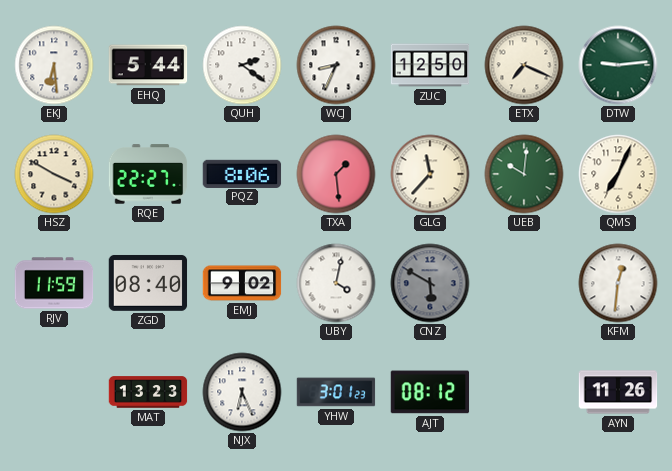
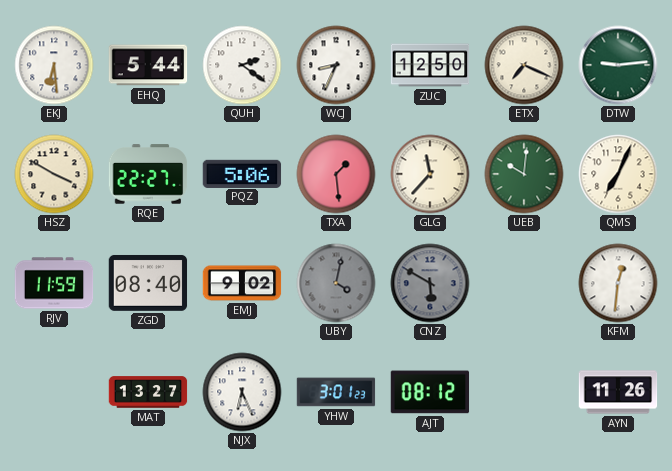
PQZ: 8:06 -> 5:06 (242, 173)
UBY dial: white -> grey (336, 283)
MAT: 13:23 -> 13:27 (148, 392)
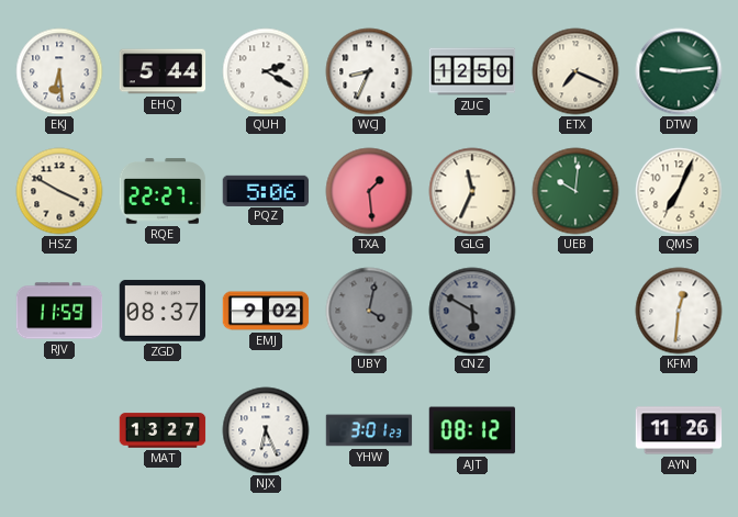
QUH: 2:21 -> 2:20 (266, 71)
GLG: 11:37 -> 11:34 (472, 191)
ZGD: 08:40 -> 08:37 (163, 311)
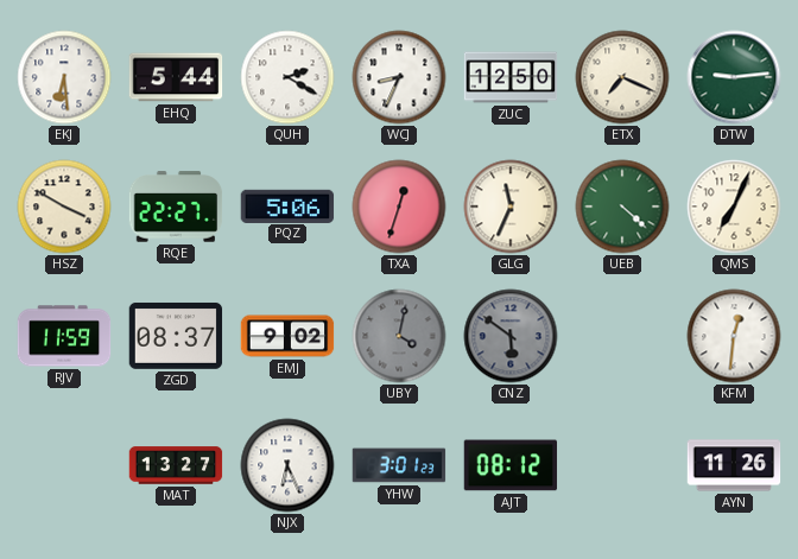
TXA: 1:29 -> 12:33 (399, 207)
UEB: 10:01 -> 4:22 (622, 207)
CNZ: 5:50 -> 5:51 (511, 336)
